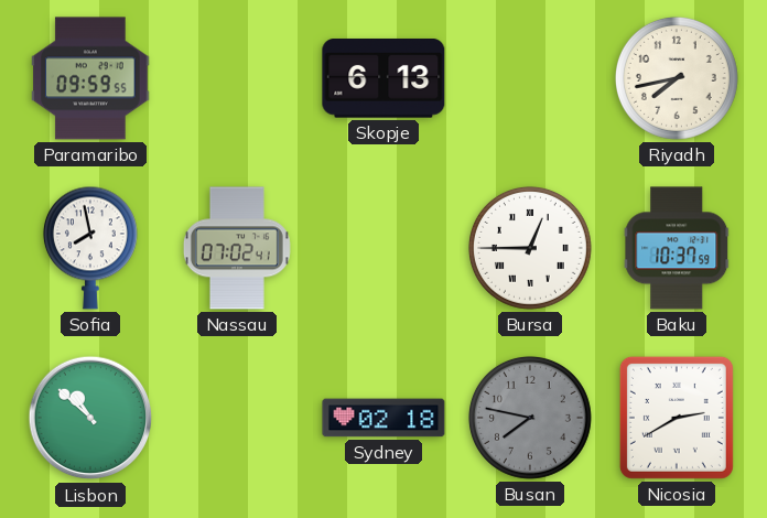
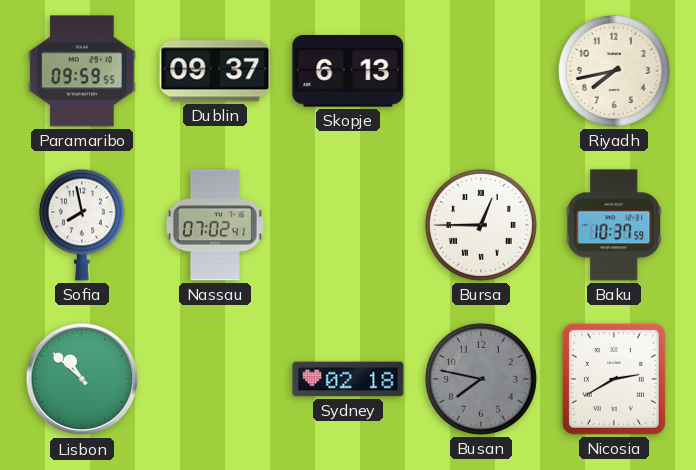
Dublin: none -> 09:37 (215, 71)
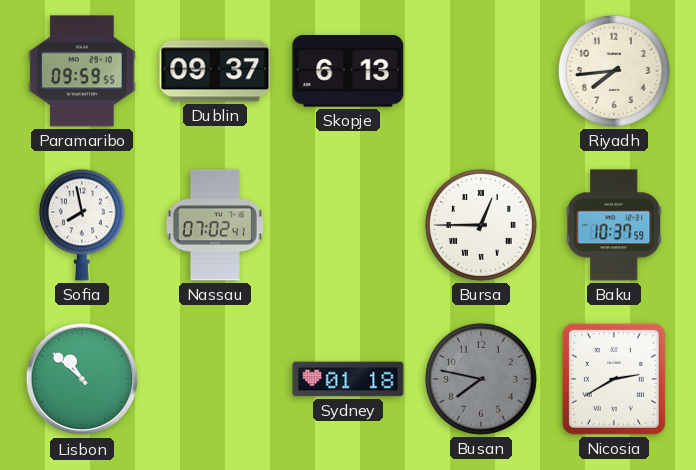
Riyadh: 7:43 -> 7:44 (614, 71)
Sydney: 02:18 -> 01:18 (348, 379)
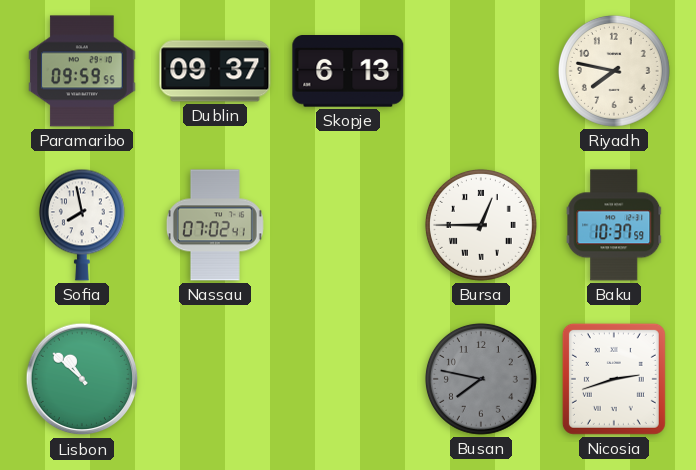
Riyadh: 7:44 -> 7:47 (614, 71)
Sydney: 01:18 -> none (348, 379)
Nicosia: 2:40 -> 2:42 (614, 379)
